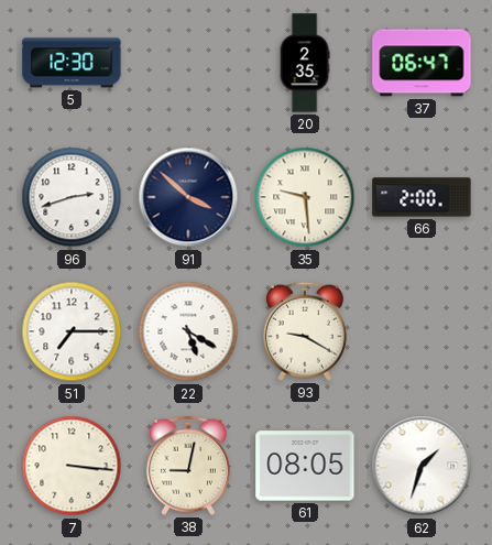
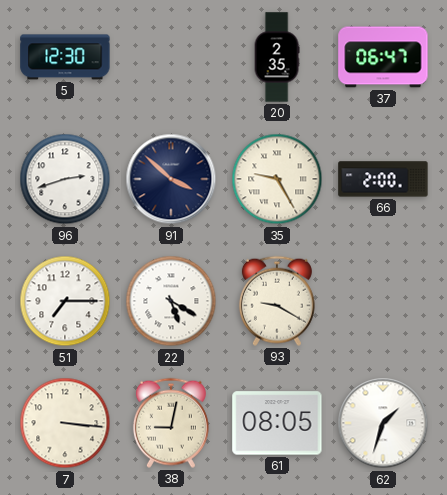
35: 9:29 -> 9:25 (277, 179)
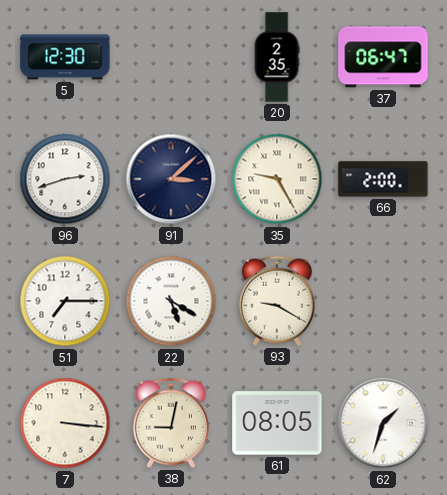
91: 3:52 -> 3:08 (171, 179)
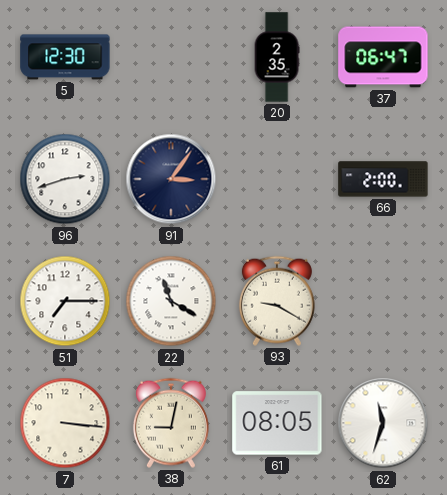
91: 3:08 -> 3:06 (171, 179)
35: 9:25 -> none (277, 179)
22: 5:20 -> 11:20 (171, 301)
62: 1:33 -> 11:33 (383, 423)
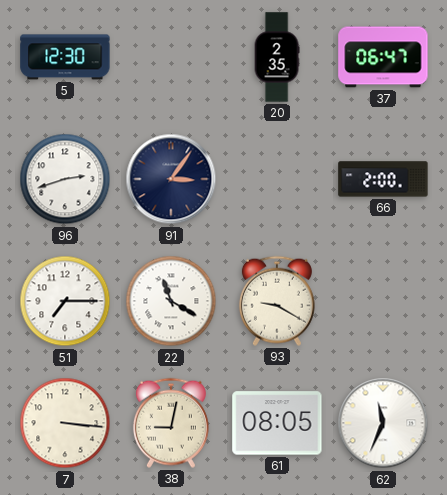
62: 11:33 -> 11:34 (383, 423)
